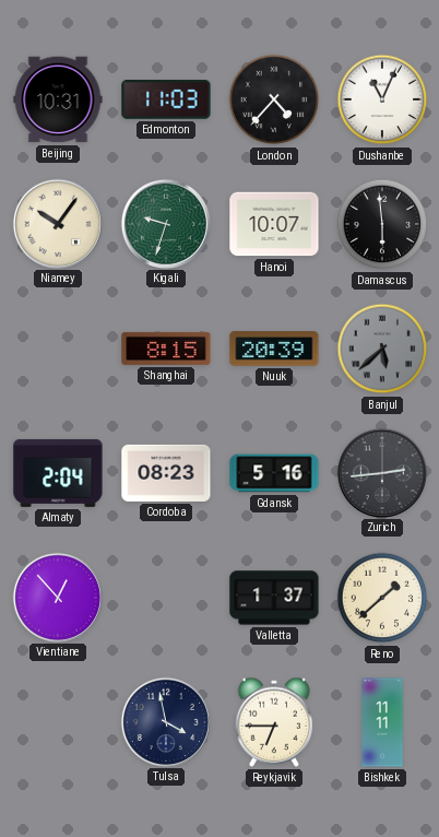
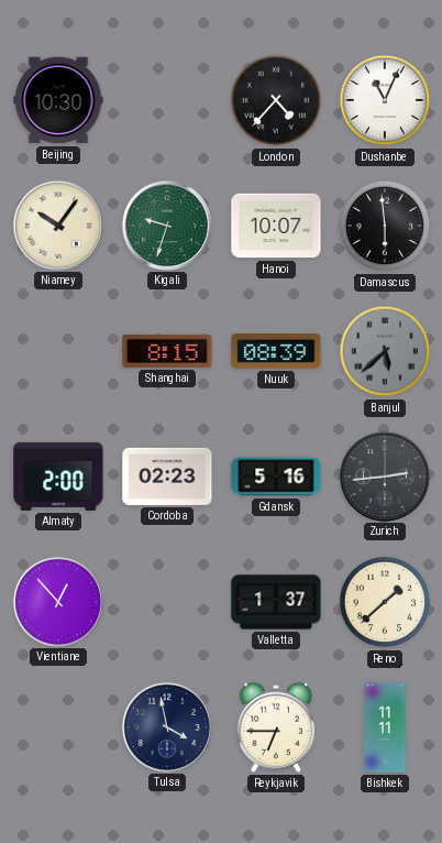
Beijing: 10:31 -> 10:30 (58, 100)
Edmonton: 11:03 -> none (166, 99)
Nuuk: 20:39 -> 08:39 (276, 351)
Almaty: 2:04 -> 2:00 (58, 477)
Cordoba: 08:23 -> 02:23 (167, 477)
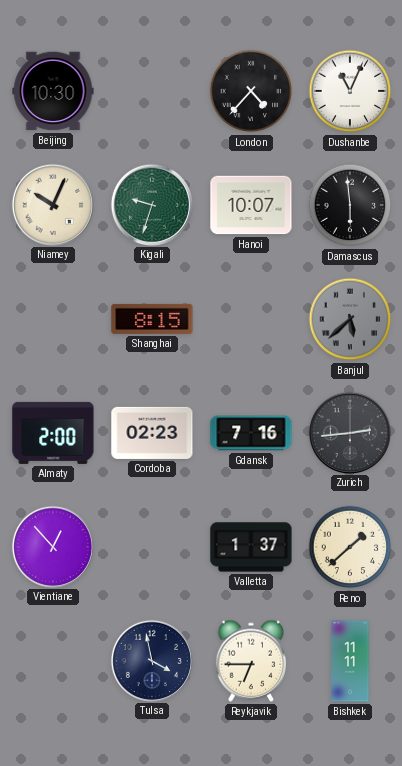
Niamey: 10:06 -> 10:04 (52, 204)
Nuuk: 08:39 -> none (276, 351)
Gdansk: 5:16 -> 7:16 (251, 433)
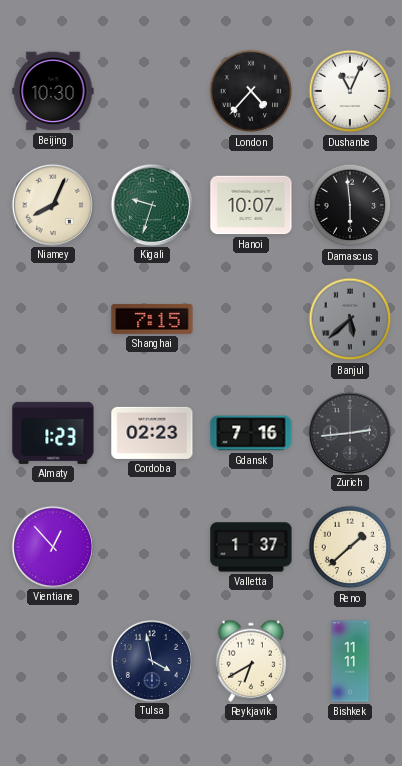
Niamey: 10:04 -> 8:04 (52, 204)
Shanghai: 8:15 -> 7:15 (152, 319)
Almaty: 2:00 -> 1:23 (53, 433)
Reykjavik: 6:45 -> 6:40 (251, 661)
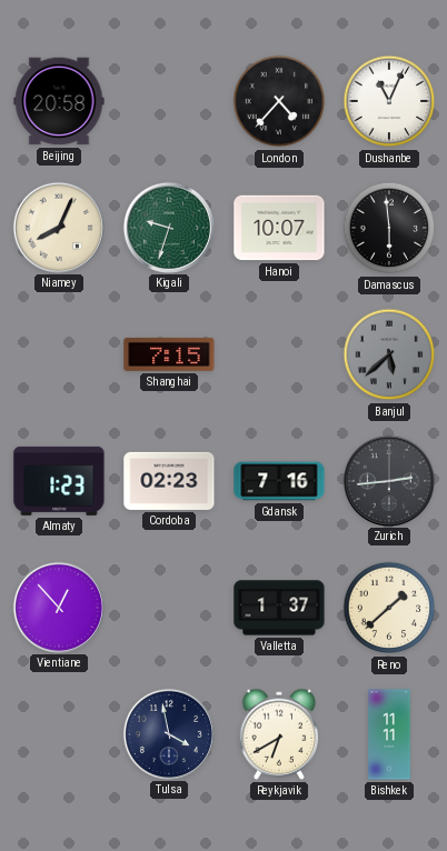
Beijing: 10:30 -> 20:58 (59, 101)
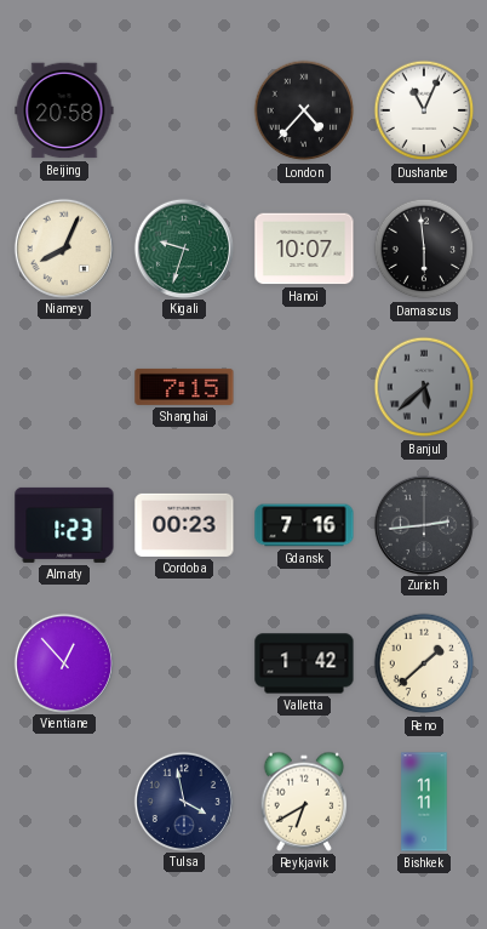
Cordoba: 02:23 -> 00:23 (184, 525)
Valletta: 1:37 -> 1:42 (304, 663)
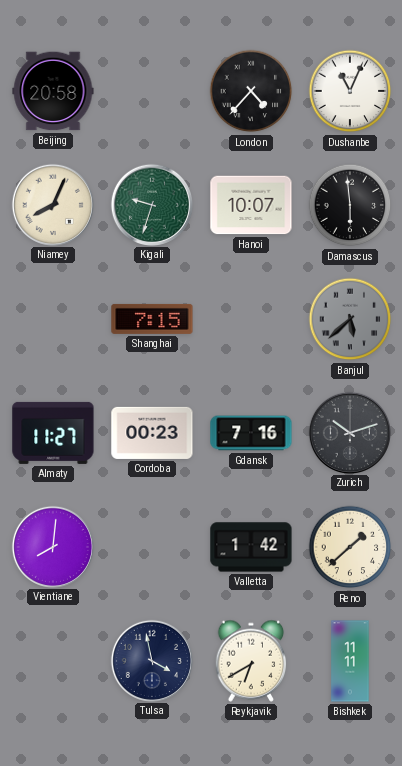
Almaty: 1:23 -> 11:27 (53, 433)
Zurich: 2:44 -> 10:12 (349, 432)
Vientiane: 12:53 -> 8:01 (52, 546)
